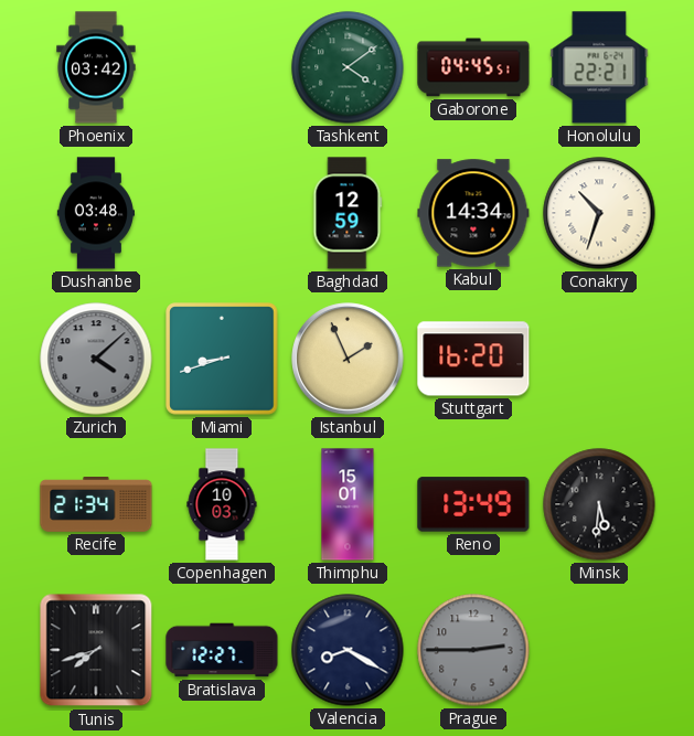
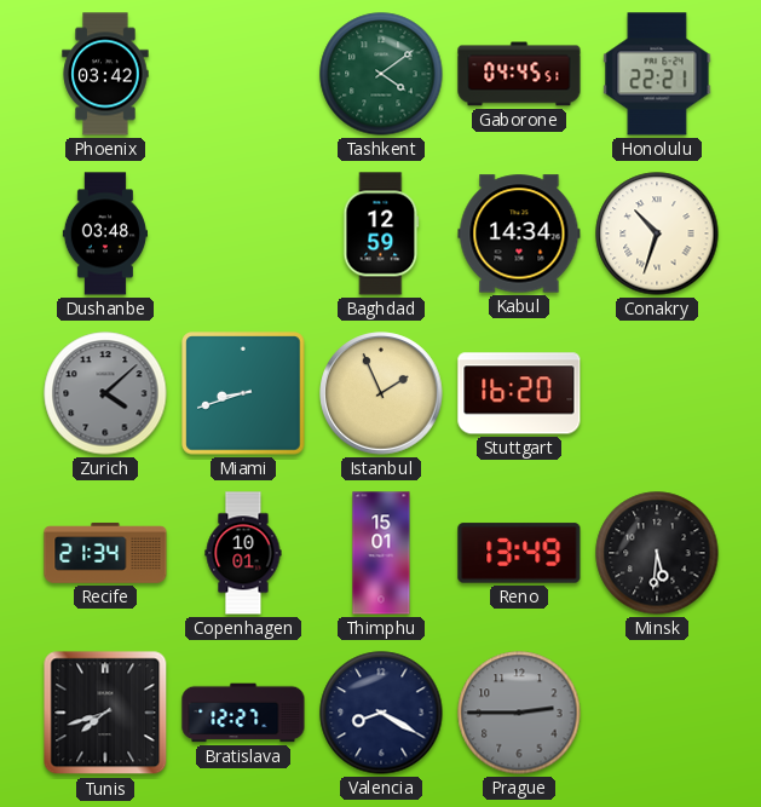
Copenhagen: 10:03 -> 10:01 (243, 553)
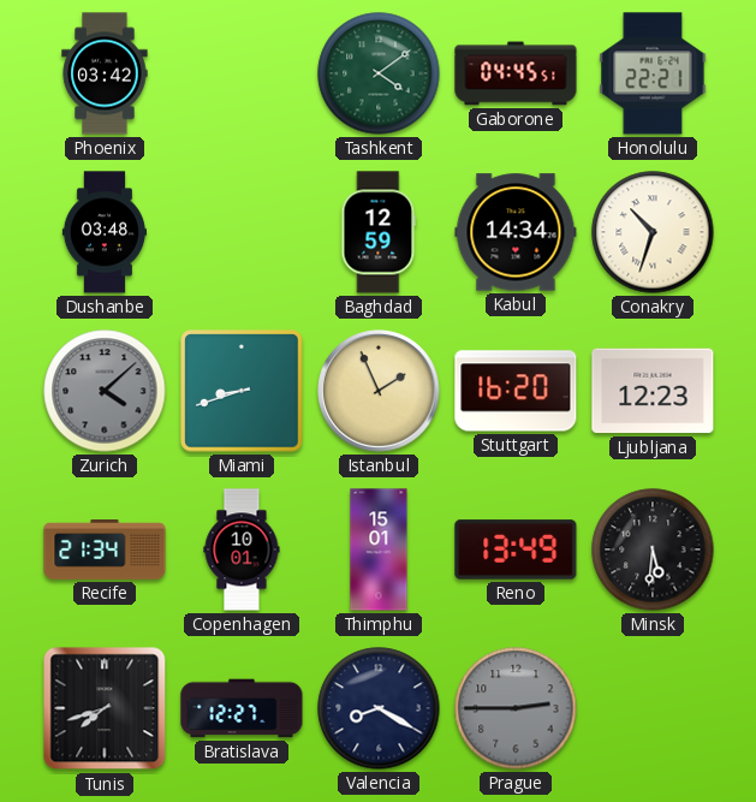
Ljubljana: none -> 12:23 (653, 391)
